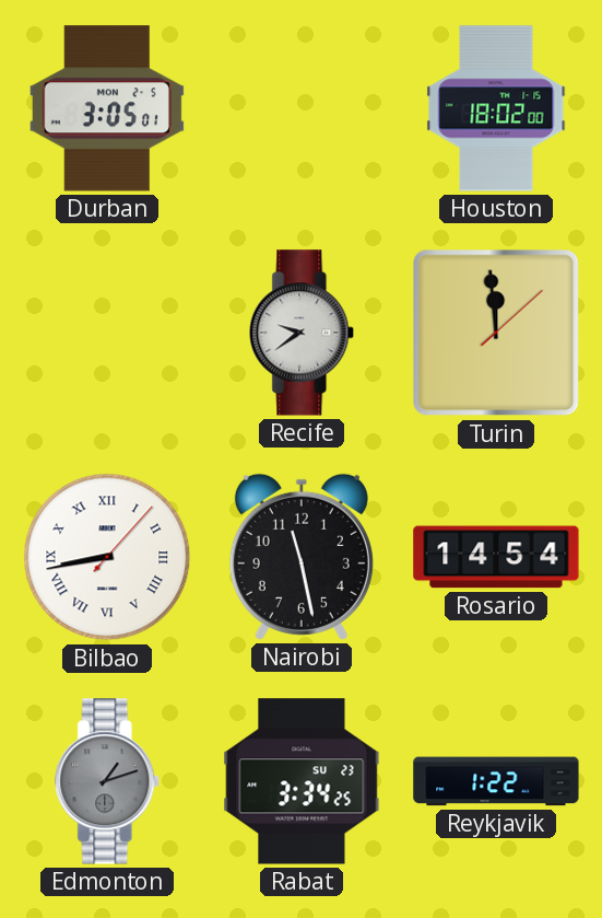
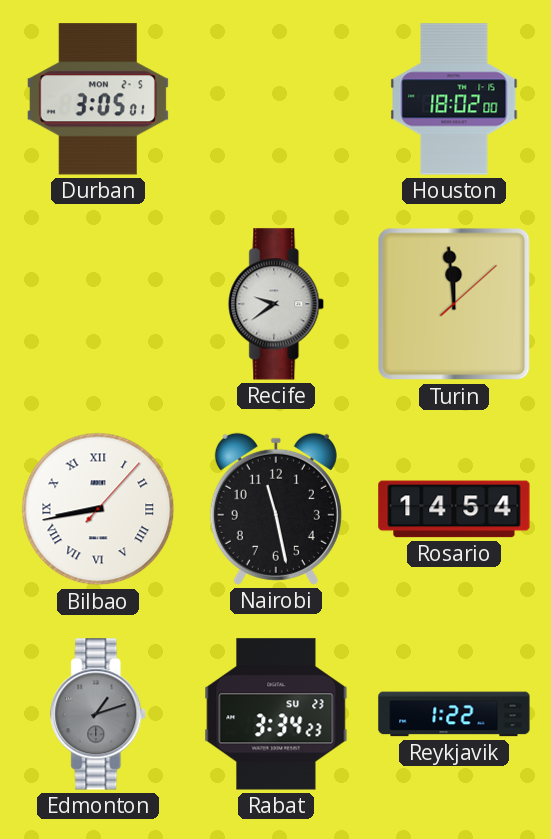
Rabat: 3:34:25 -> 3:34:23 (276, 714)
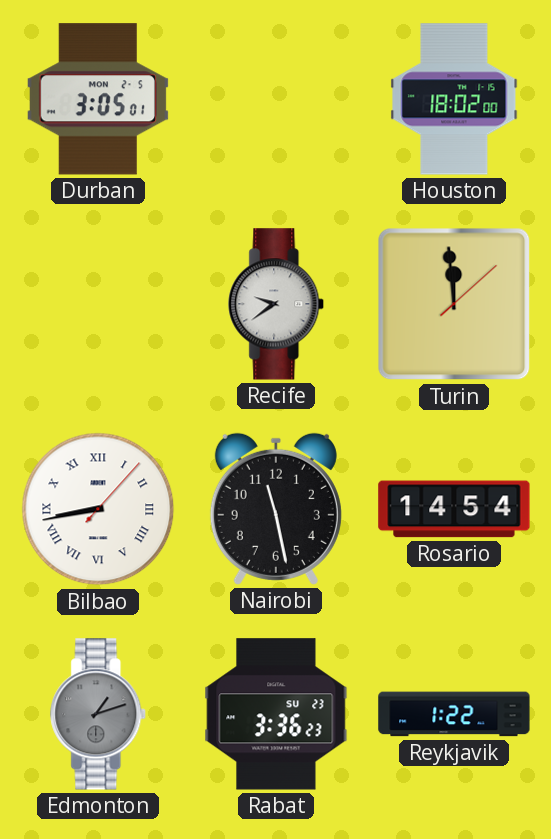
Rabat: 3:34 -> 3:36 (276, 714)
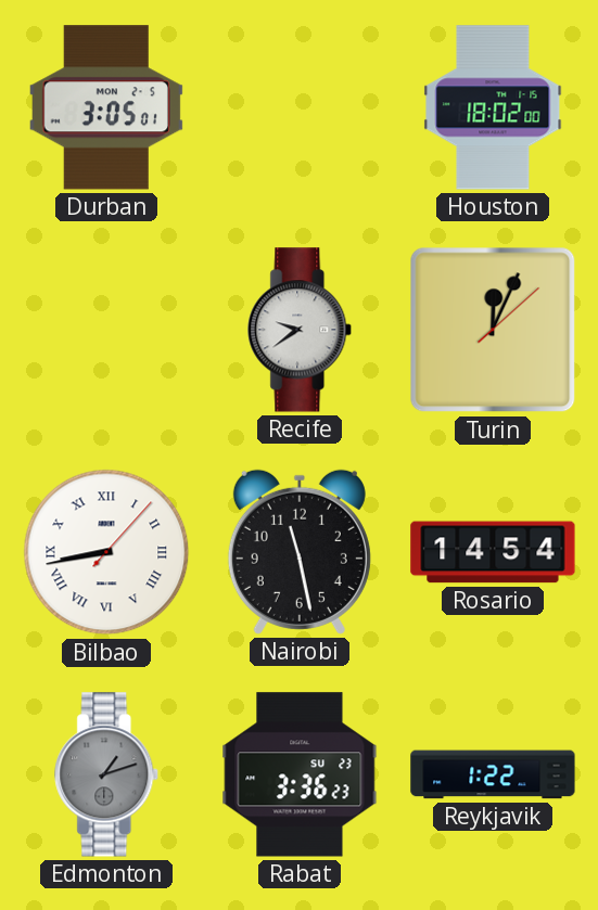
Turin: 11:59 -> 12:04 (493, 330)
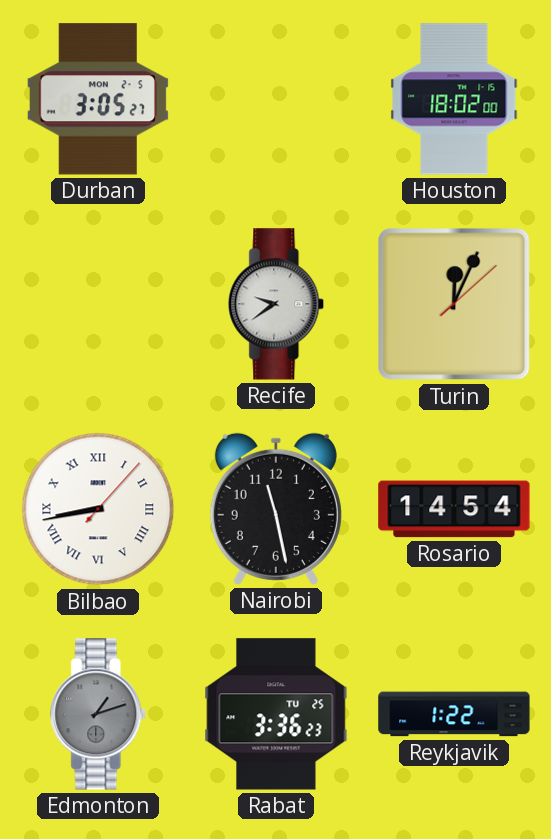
Durban: 3:05:01 -> 3:05:27 (98, 99)
Rabat date: SU 23 -> TU 25 (276, 714)
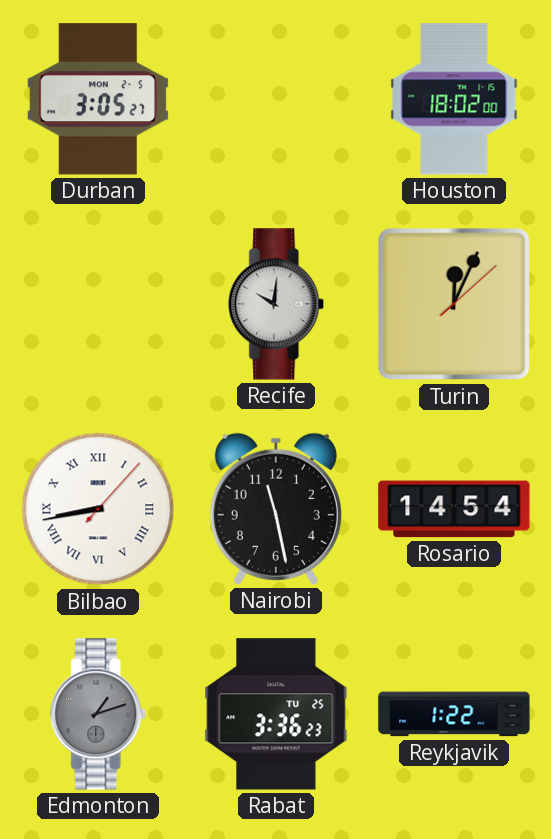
Recife: 9:39 -> 10:01 (277, 304)
